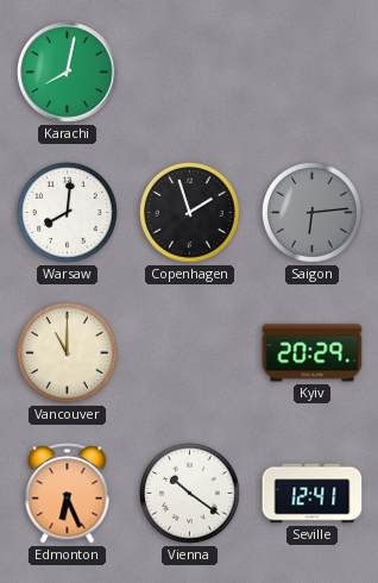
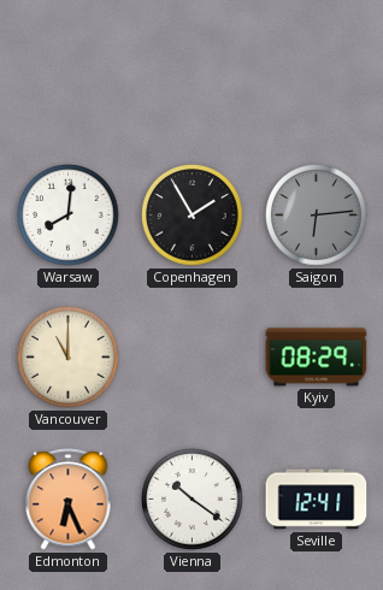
Karachi: 8:02 -> none (68, 73)
Copenhagen: 1:57 -> 1:55 (193, 216)
Kyiv: 20:29 -> 08:29 (317, 358)
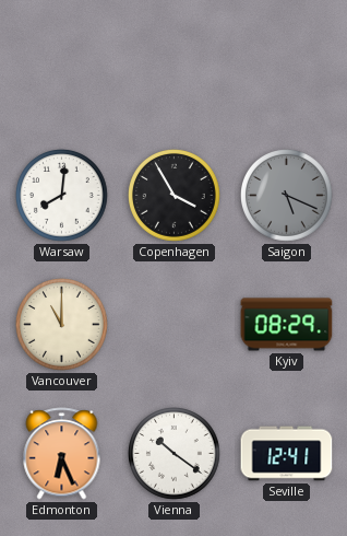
Copenhagen: 1:55 -> 3:55 (175, 196)
Saigon: 6:14 -> 5:19 (287, 196)
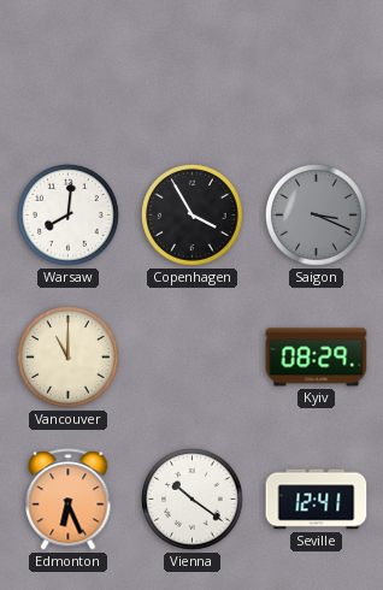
Saigon: 5:19 -> 3:19 (317, 216)
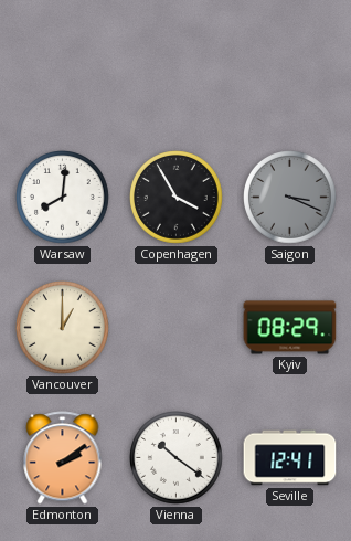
Vancouver: 11:00 -> 1:00 (63, 328)
Edmonton: 6:26 -> 2:09 (63, 458)
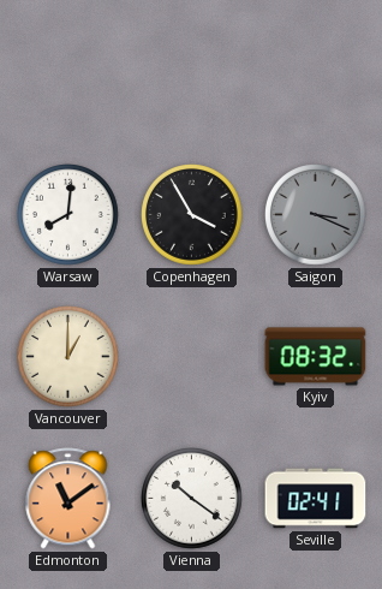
Kyiv: 08:29 -> 08:32 (316, 357)
Edmonton: 2:09 -> 11:09 (68, 499)
Seville: 12:41 -> 02:41 (316, 499)
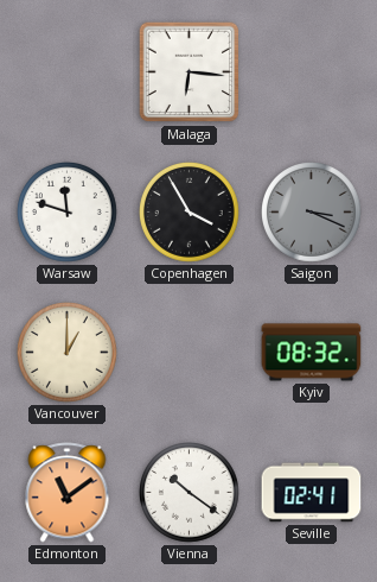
Malaga: none -> 6:16 (190, 72)
Warsaw: 8:01 -> 11:48 (68, 213)
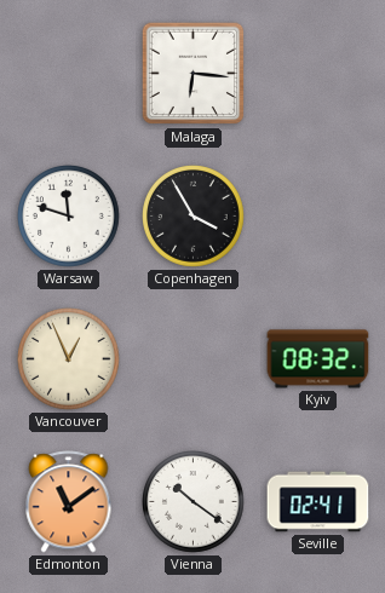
Saigon: 3:19 -> none (312, 213)
Vancouver: 1:00 -> 12:56 (69, 359)
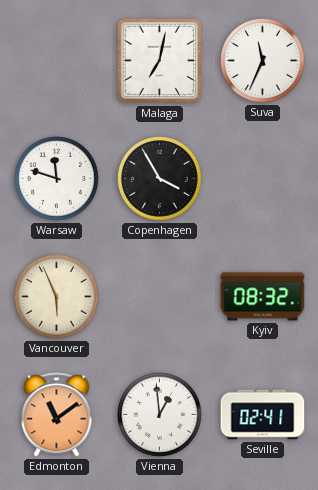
Malaga: 6:16 -> 7:02 (160, 61)
Suva: none -> 11:34 (263, 61)
Vancouver: 12:56 -> 5:56 (57, 297)
Vienna: 10:21 -> 12:59 (160, 415)
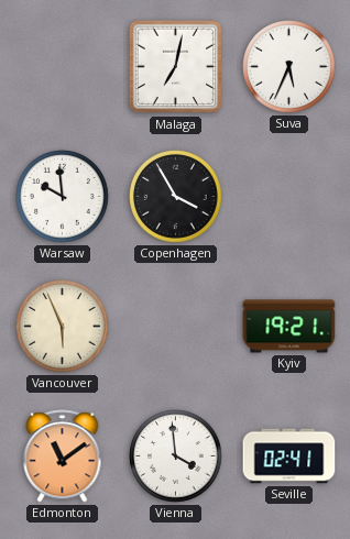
Suva: 11:34 -> 5:34 (289, 67)
Warsaw: 11:48 -> 9:59 (63, 197)
Kyiv: 08:32 -> 19:21 (289, 327)
Vienna: 12:59 -> 3:59 (176, 457)
